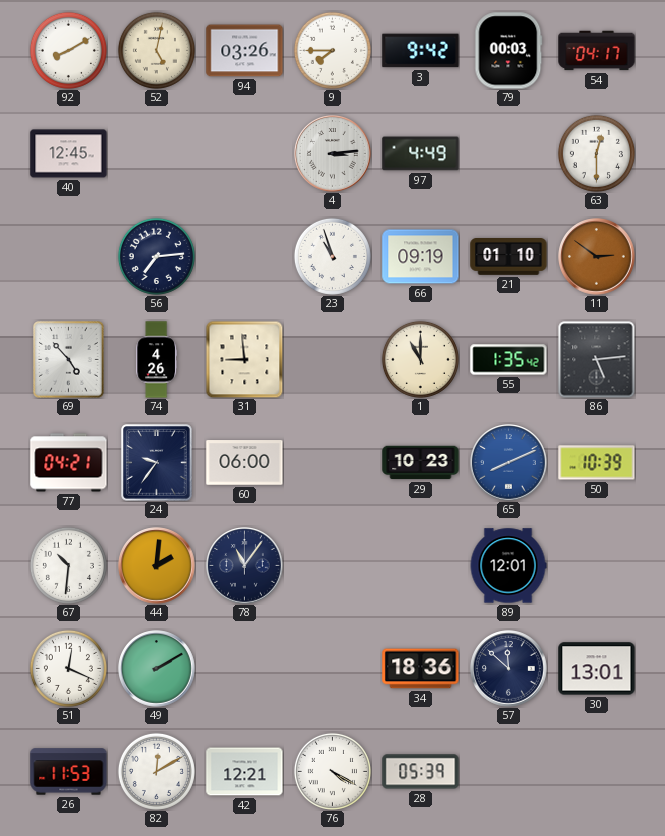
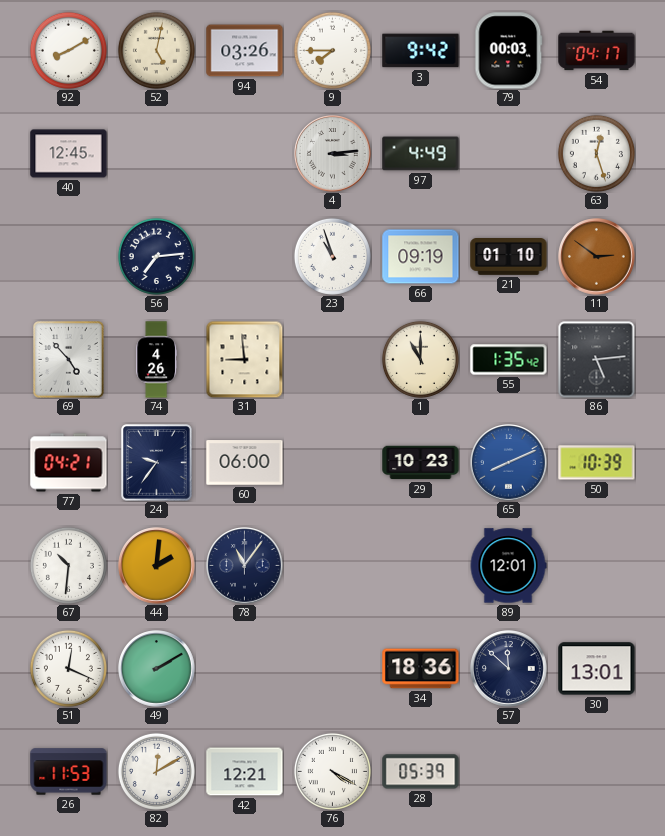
63: 12:30 -> 12:27 (596, 153)
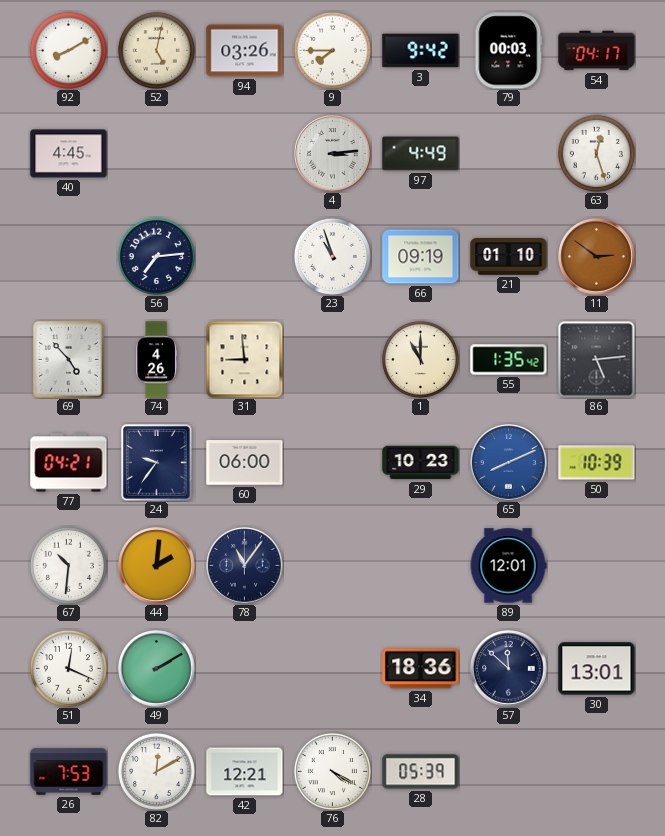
40: 12:45 -> 4:45 (69, 154)
26: 11:53 -> 7:53 (69, 772)
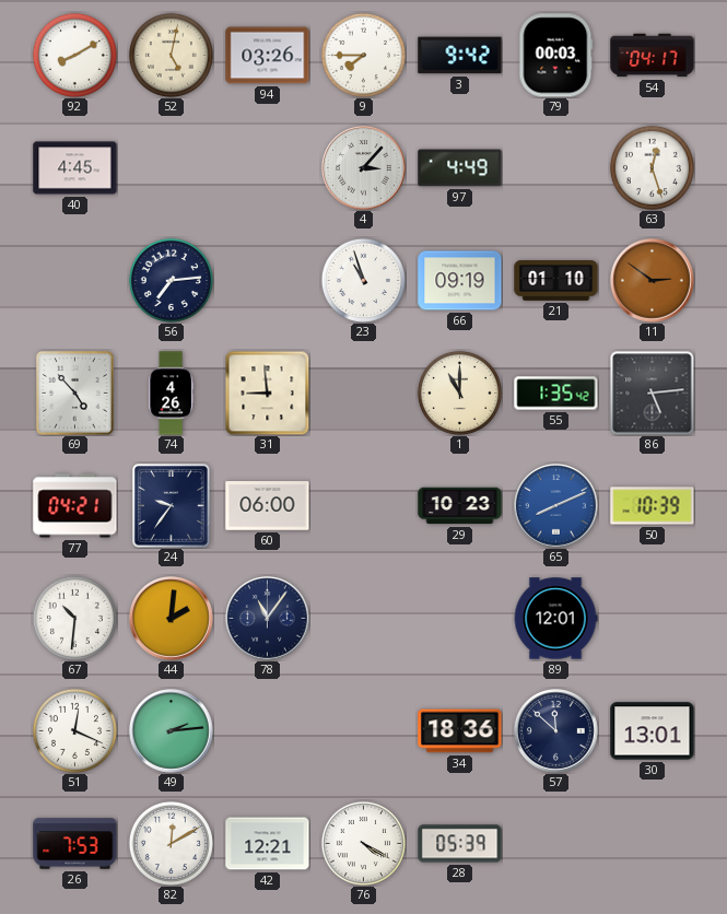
4: 3:14 -> 3:07 (364, 168)
49: 2:10 -> 2:14 (172, 731)
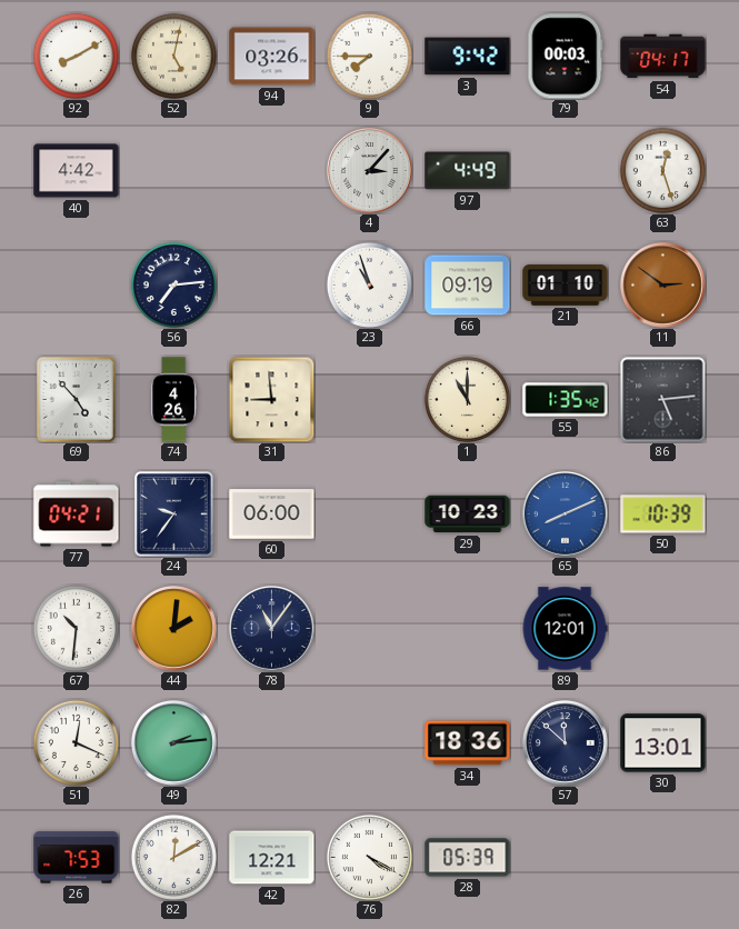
40: 4:45 -> 4:42 (77, 171)
